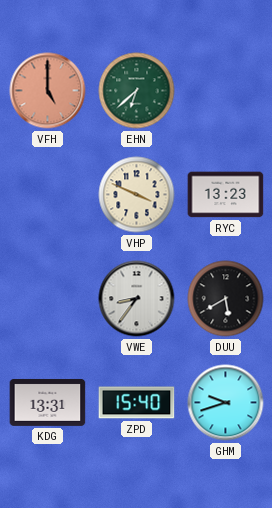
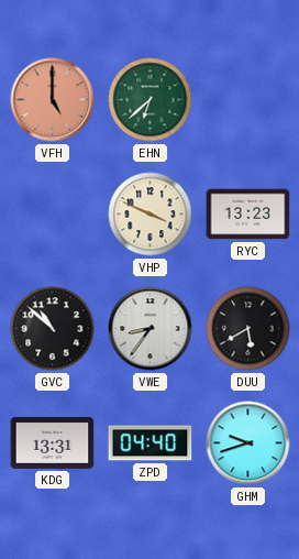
GVC: none -> 10:52 (53, 329)
ZPD: 15:40 -> 04:40 (151, 443)
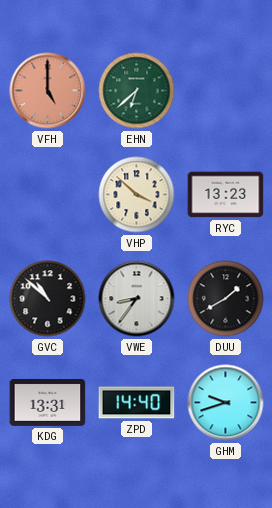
VHP: 3:49 -> 3:52 (137, 195)
DUU: 5:40 -> 1:40 (226, 299)
ZPD: 04:40 -> 14:40 (137, 403)
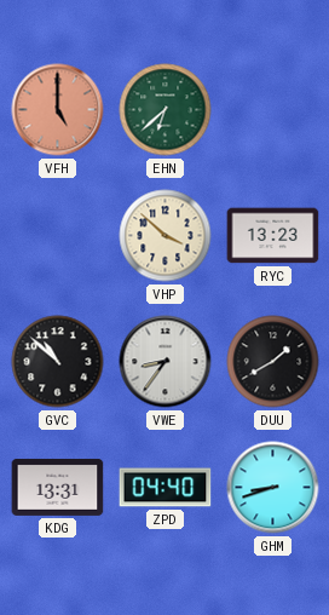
ZPD: 14:40 -> 04:40 (166, 488)
GHM: 9:42 -> 8:42 (273, 488)
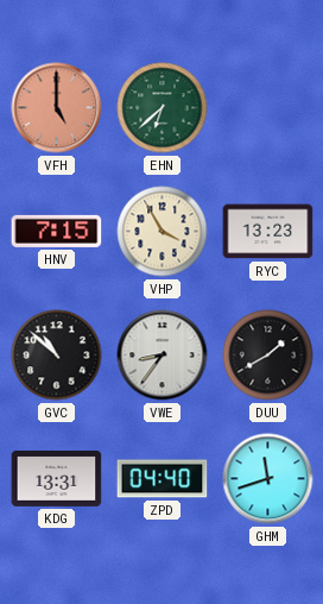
HNV: none -> 7:15 (57, 231)
VHP: 3:52 -> 3:55 (163, 232)
GHM: 8:42 -> 11:42 (268, 479)
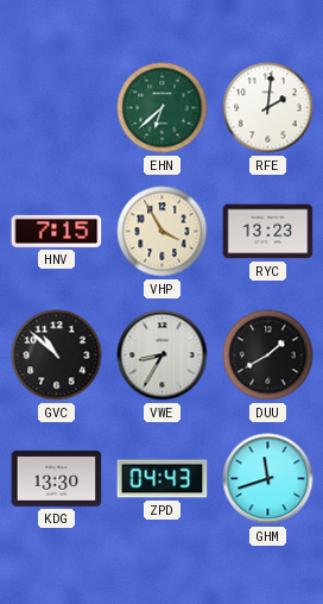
VFH: 5:00 -> none (57, 108)
RFE: none -> 2:01 (268, 108)
VWE: 8:36 -> 8:35 (163, 356)
KDG: 13:31 -> 13:30 (57, 478)
ZPD: 04:40 -> 04:43 (163, 479)
